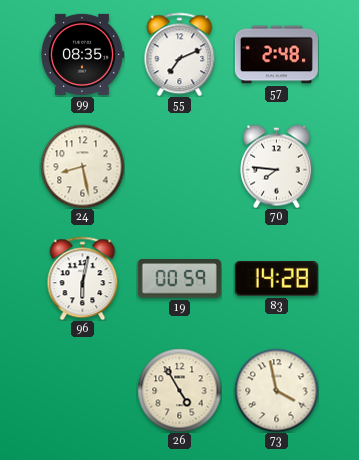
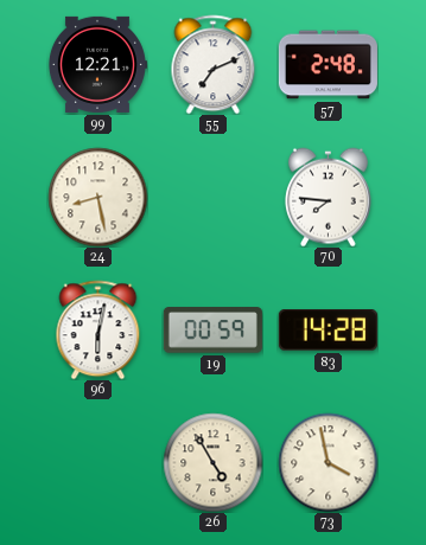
99: 08:35 -> 12:21 (97, 64)
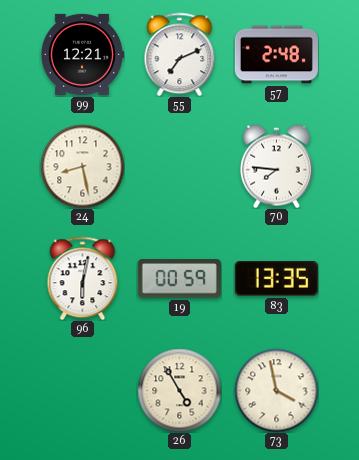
83: 14:28 -> 13:35 (276, 279)
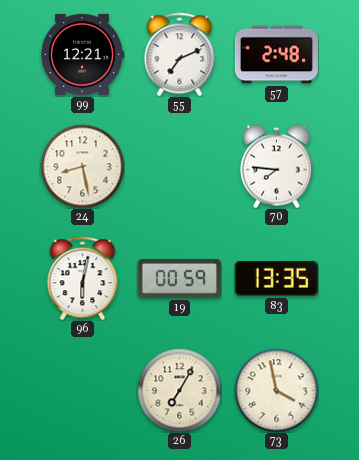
26: 4:55 -> 7:05 (179, 390)
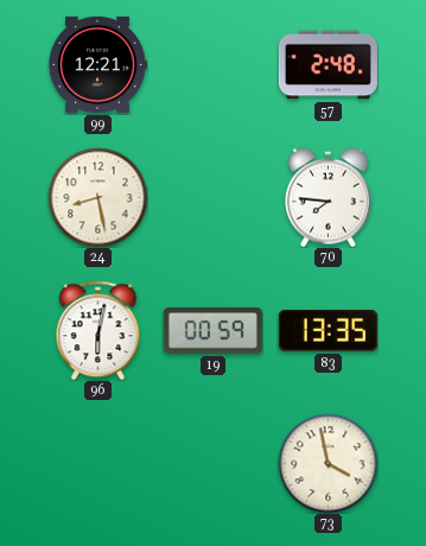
55: 7:11 -> none (180, 54)
26: 7:05 -> none (179, 390)
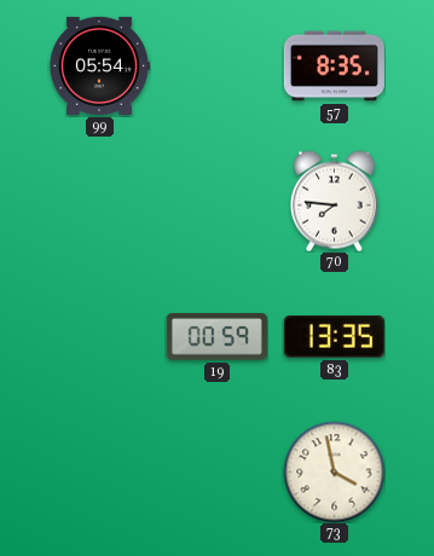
99: 12:21 -> 05:54 (99, 65)
57: 2:48 -> 8:35 (334, 66)
24: 8:28 -> none (97, 197)
96: 6:02 -> none (98, 330)
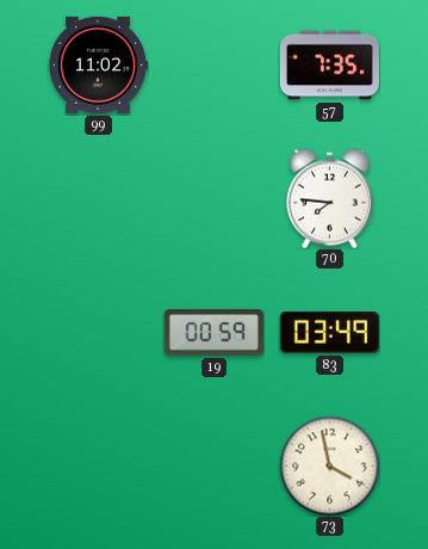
99: 05:54 -> 11:02 (98, 64)
57: 8:35 -> 7:35 (329, 66)
83: 13:35 -> 03:49 (329, 333)
